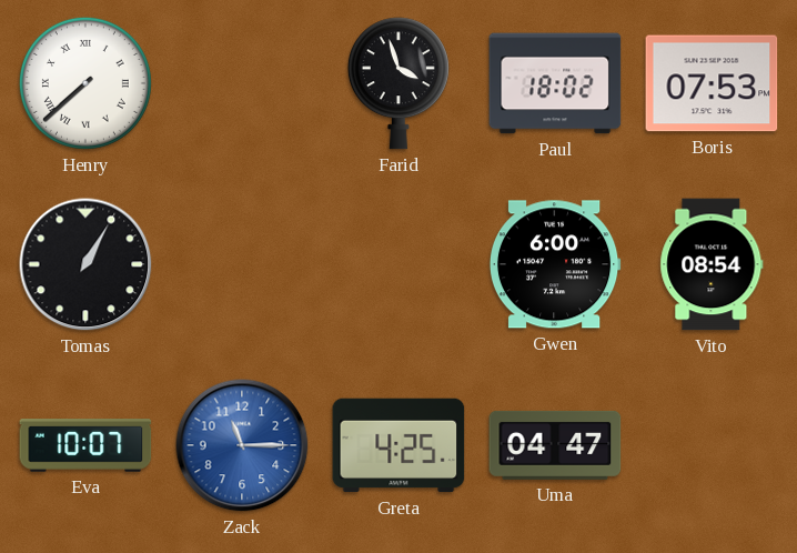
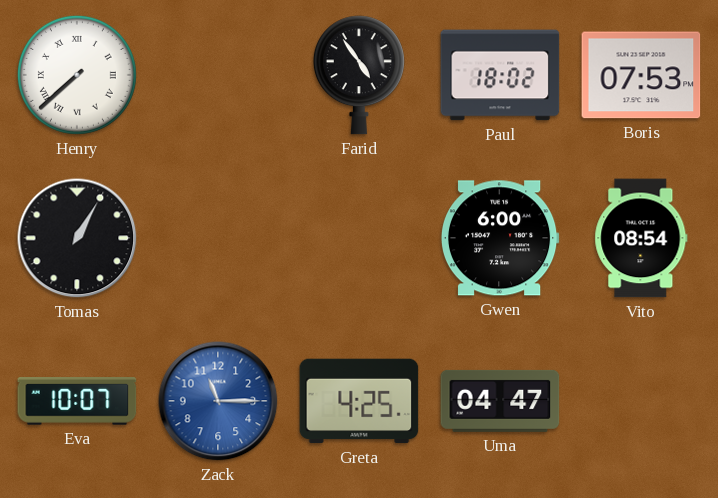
Farid: 3:57 -> 4:54 (359, 75)
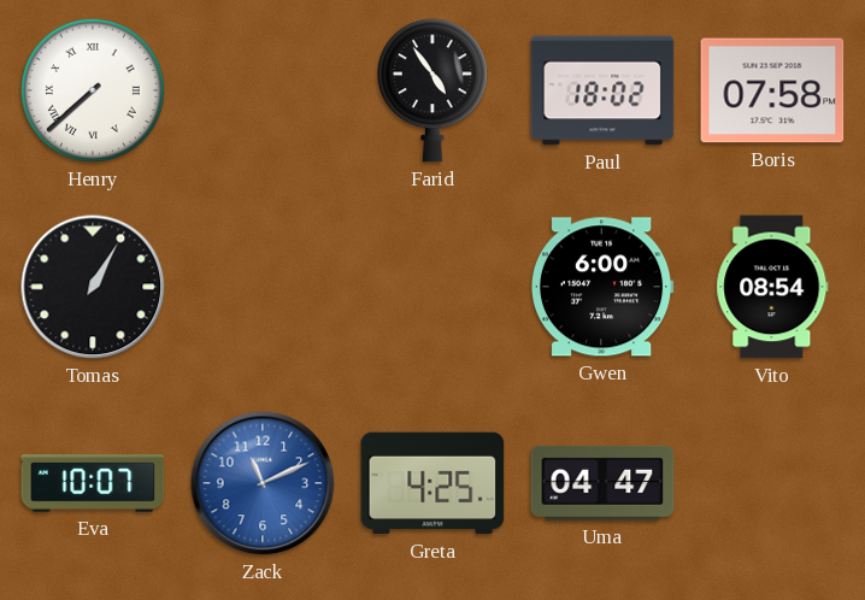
Boris: 07:53 -> 07:58 (772, 90)
Zack: 11:15 -> 11:11 (263, 483)
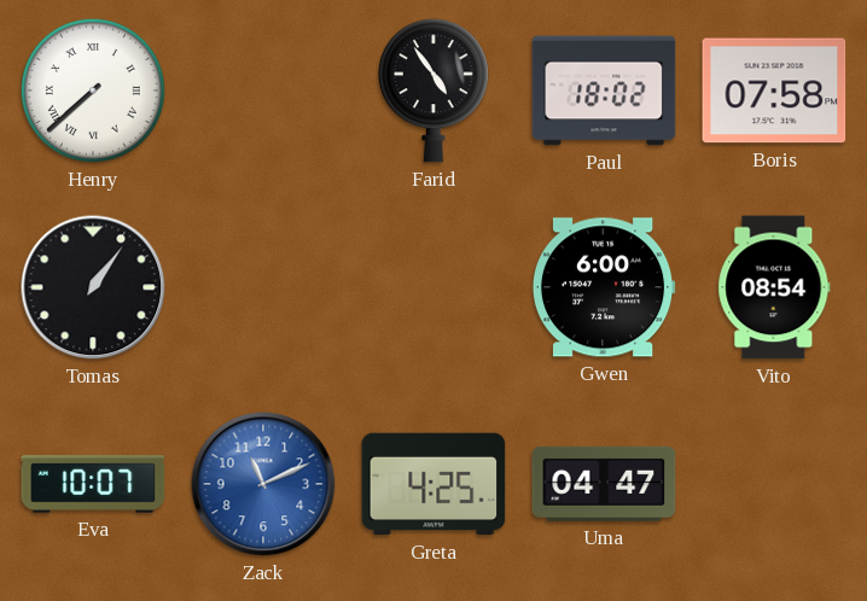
Tomas: 1:05 -> 1:06 (93, 287)
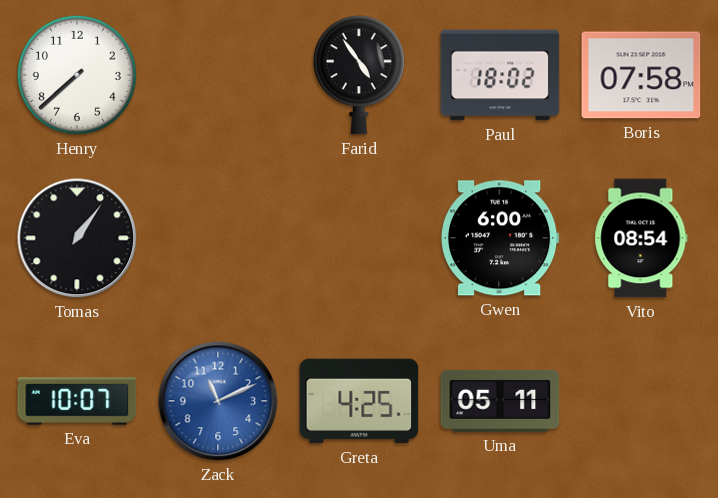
Henry numerals: Roman -> Arabic (77, 75)
Uma: 04:47 -> 05:11 (500, 401)
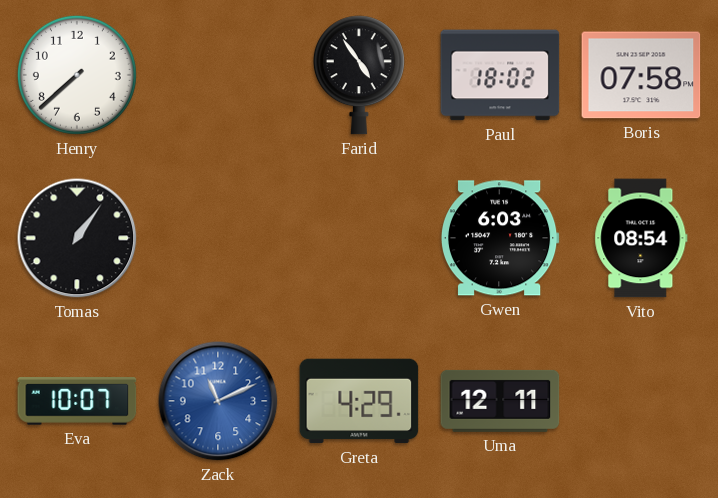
Gwen: 6:00 -> 6:03 (500, 238)
Greta: 4:25 -> 4:29 (359, 401)
Uma: 05:11 -> 12:11 (500, 401)
